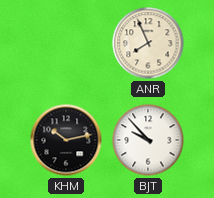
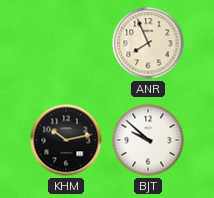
BJT: 9:53 -> 9:52 (148, 140)
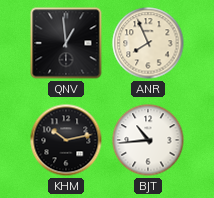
QNV: none -> 12:59 (66, 43)
BJT: 9:52 -> 10:44 (148, 140)
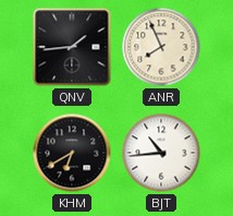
QNV: 12:59 -> 1:44 (72, 47)
KHM: 10:13 -> 6:40 (72, 153)
